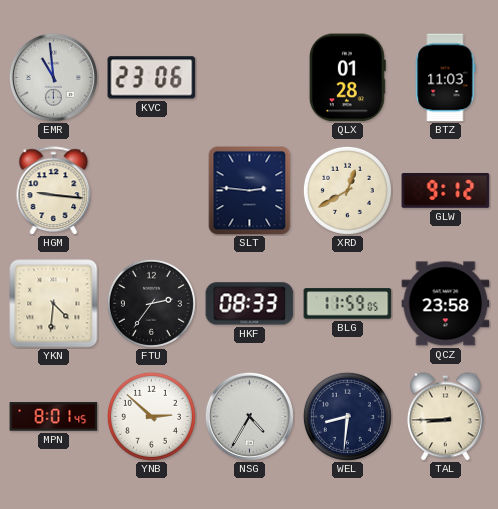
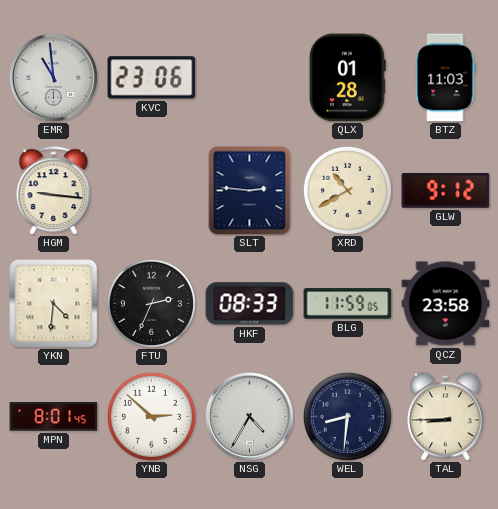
XRD: 12:40 -> 10:40 (347, 190)
FTU: 2:36 -> 2:34 (151, 303)
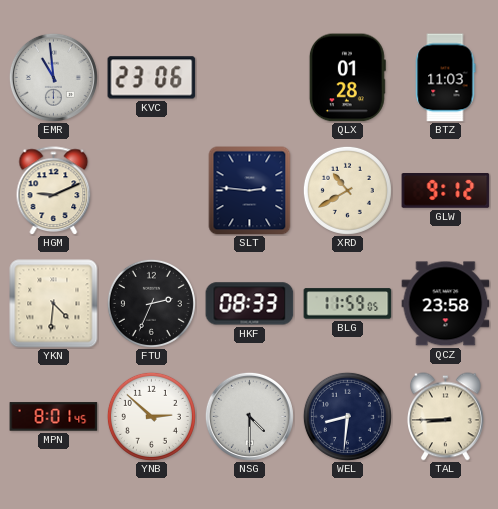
HGM: 9:16 -> 9:11 (54, 191)
NSG: 4:35 -> 4:30 (249, 416)
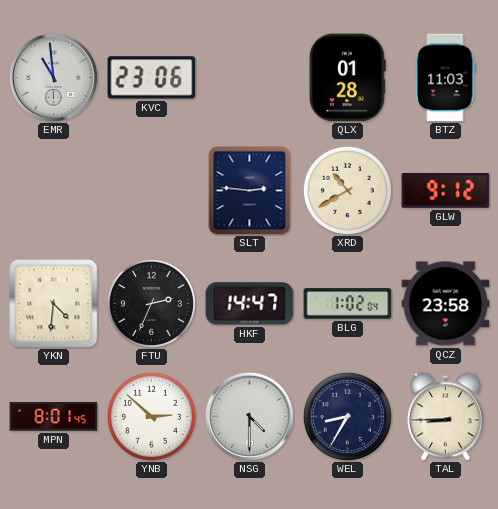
HGM: 9:11 -> none (54, 191)
HKF: 08:33 -> 14:47 (250, 304)
BLG: 11:59 -> 1:02 (348, 304)
WEL: 8:31 -> 8:35 (347, 416)
